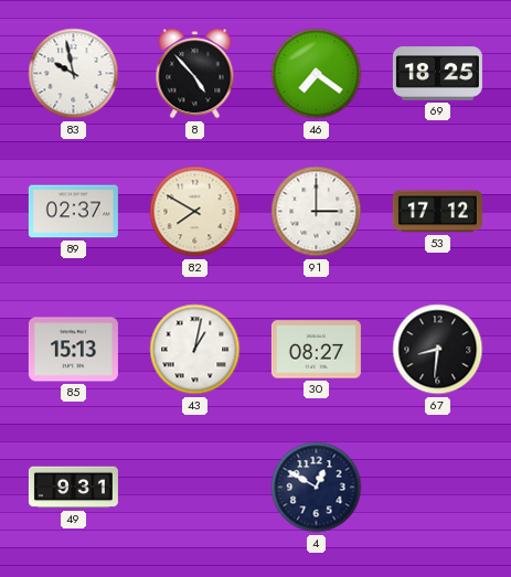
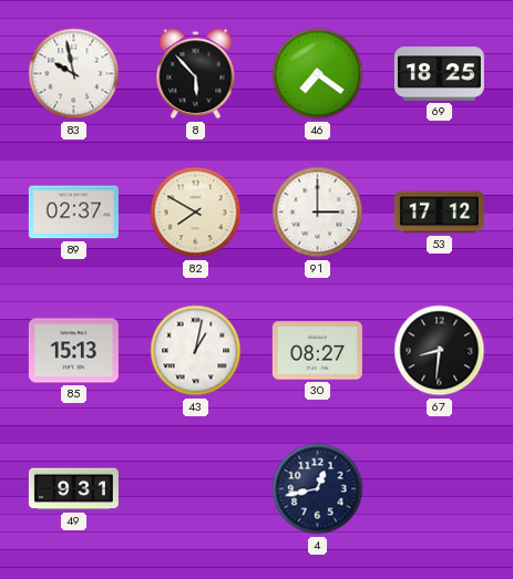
8: 4:53 -> 5:53 (196, 74)
4: 12:50 -> 12:43 (318, 489)
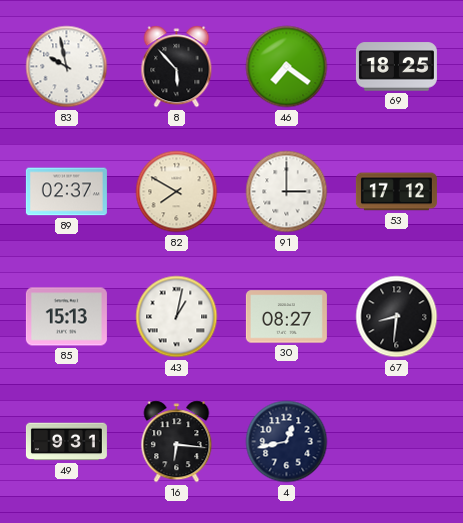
16: none -> 6:16 (177, 442)
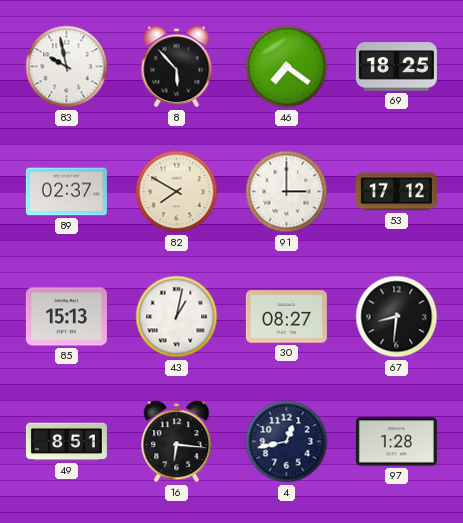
49: 9:31 -> 8:51 (66, 442)
97: none -> 1:28 (396, 442)
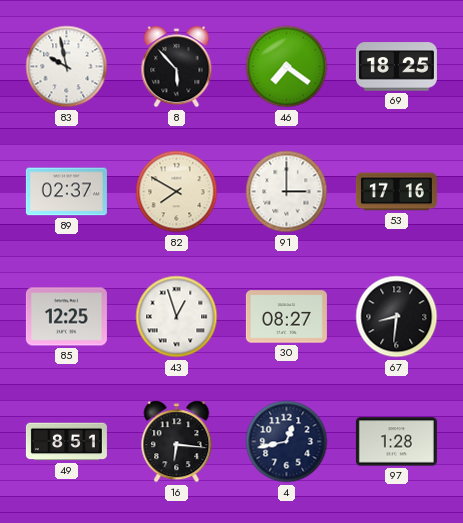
53: 17:12 -> 17:16 (396, 192)
85: 15:13 -> 12:25 (66, 317)
43: 1:02 -> 12:57 (177, 317)
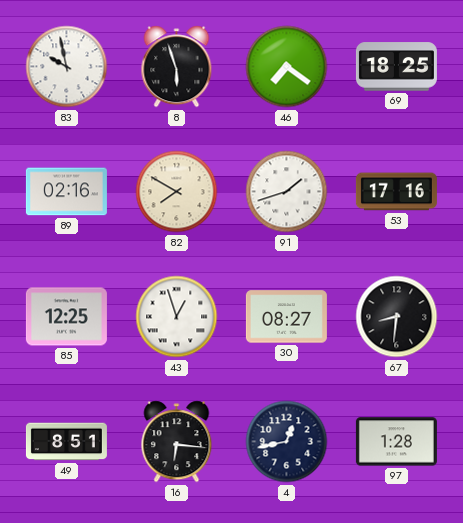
8: 5:53 -> 5:57 (177, 67)
89: 02:37 -> 02:16 (66, 192)
91: 3:00 -> 1:42 (287, 192)
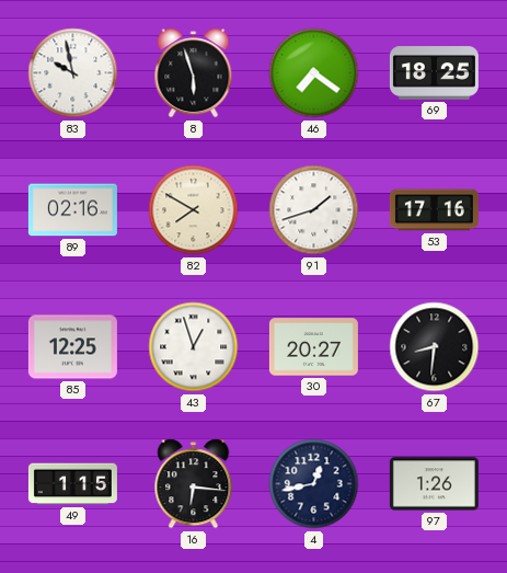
30: 08:27 -> 20:27 (313, 347)
49: 8:51 -> 1:15 (72, 484)
97: 1:28 -> 1:26 (434, 484)
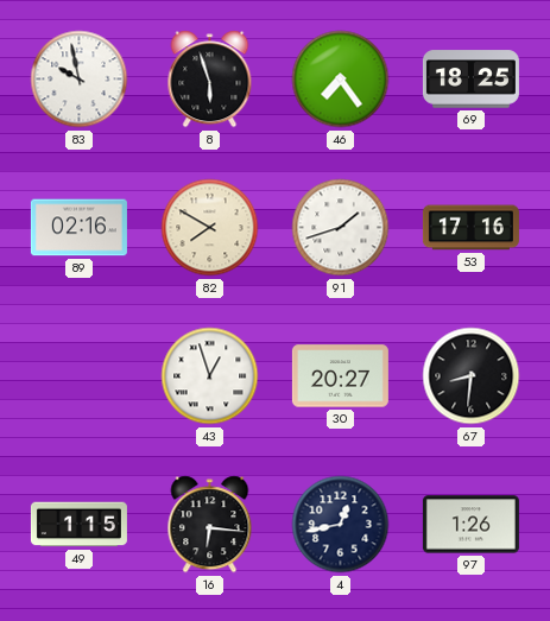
46: 7:21 -> 7:24 (341, 80)
85: 12:25 -> none (72, 347)
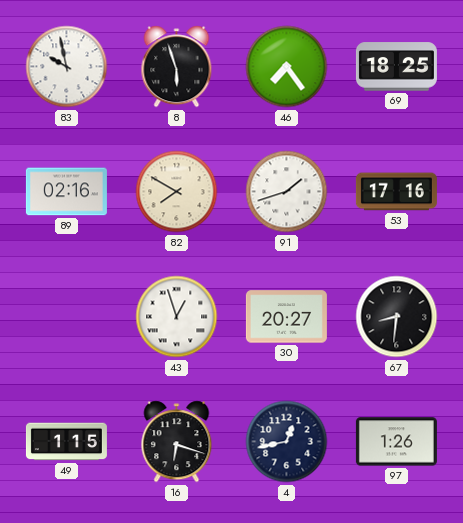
16: 6:16 -> 6:18 (177, 442)
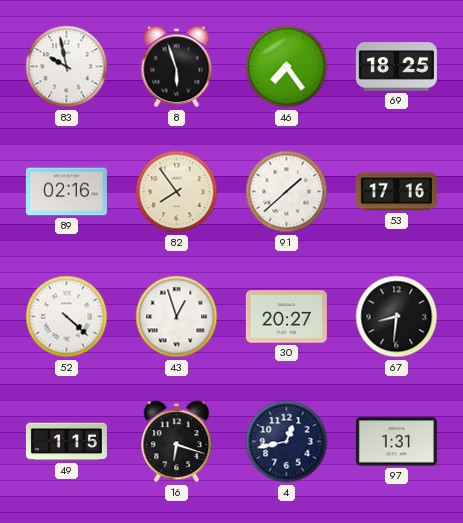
82: 7:50 -> 7:54 (177, 192)
91: 1:42 -> 1:38 (287, 192)
52: none -> 4:22 (67, 317)
97: 1:26 -> 1:31 (396, 442)
